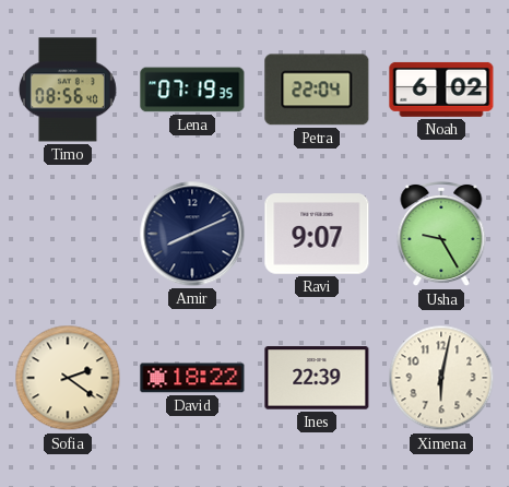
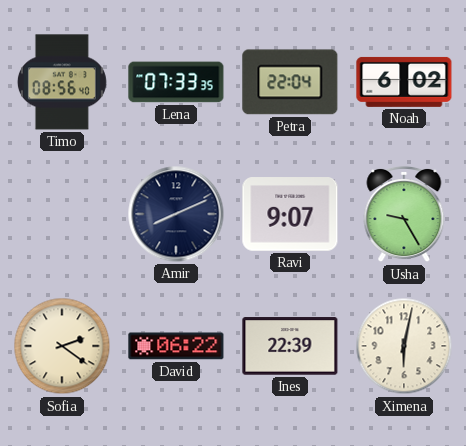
Lena: 07:19 -> 07:33 (176, 82)
David: 18:22 -> 06:22 (176, 346)
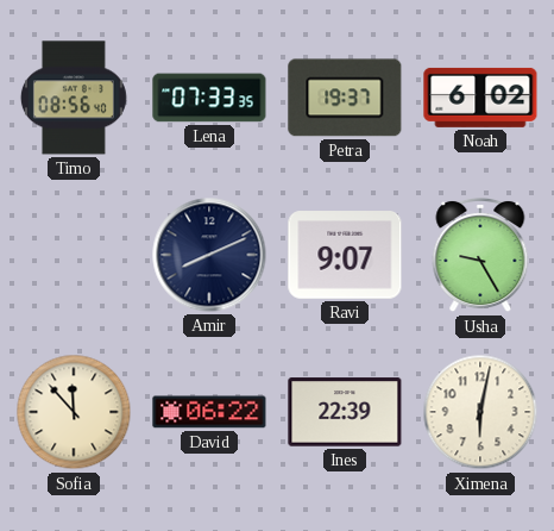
Petra: 22:04 -> 19:37 (345, 98)
Sofia: 2:21 -> 11:53 (74, 412)
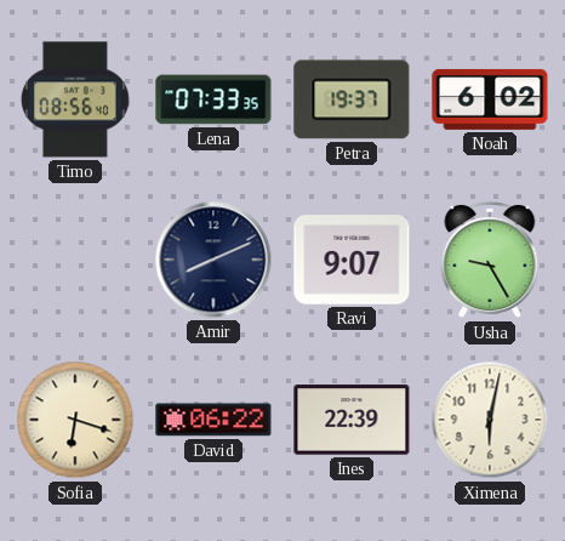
Sofia: 11:53 -> 6:18 (75, 420)
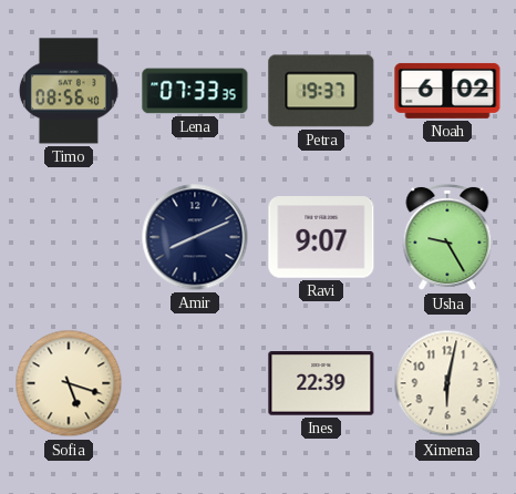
Sofia: 6:18 -> 5:18 (69, 383)
David: 06:22 -> none (213, 420)
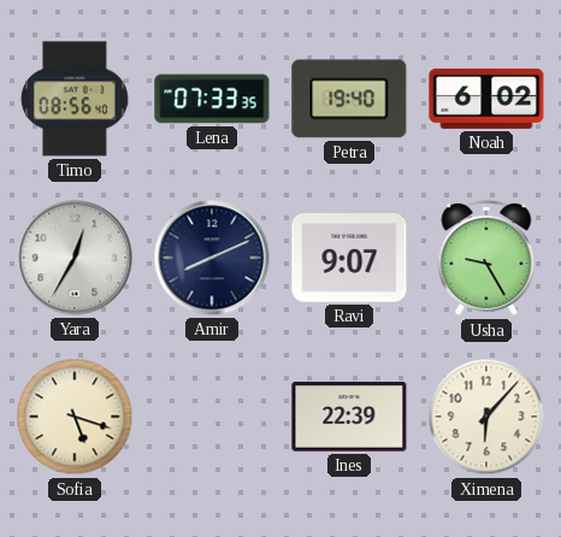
Petra: 19:37 -> 19:40 (349, 99)
Yara: none -> 12:35 (75, 258)
Ximena: 6:02 -> 6:07 (486, 417)
